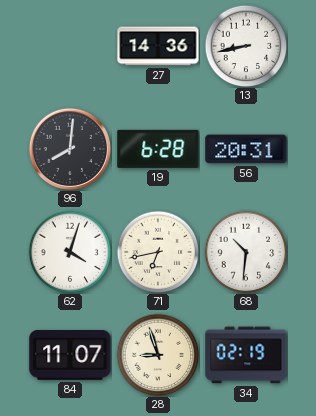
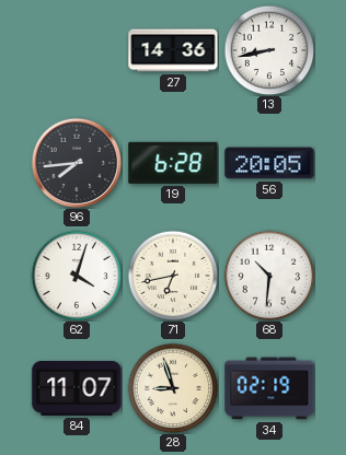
96: 8:01 -> 7:44 (76, 162)
56: 20:31 -> 20:05 (269, 163)
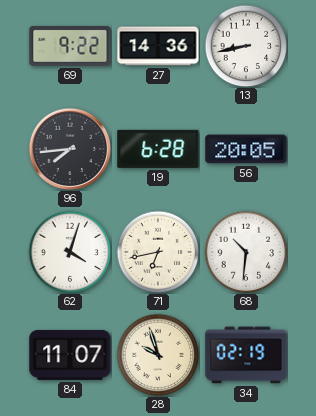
69: none -> 9:22 (70, 46)
28: 8:57 -> 9:57 (158, 355)
